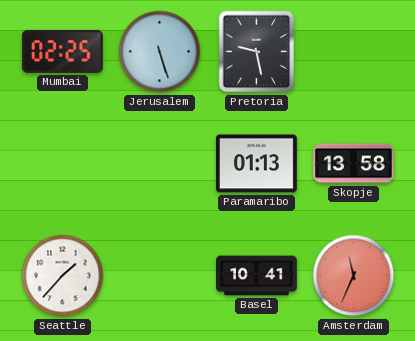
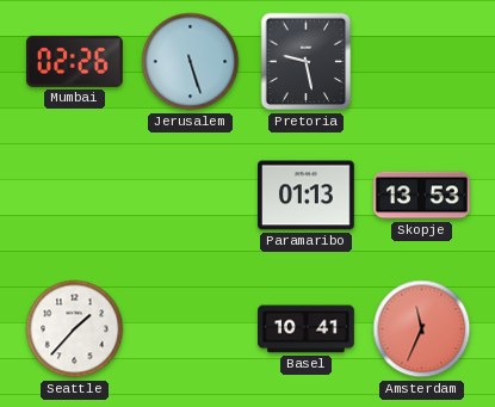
Mumbai: 02:25 -> 02:26 (74, 61)
Skopje: 13:58 -> 13:53 (422, 196)
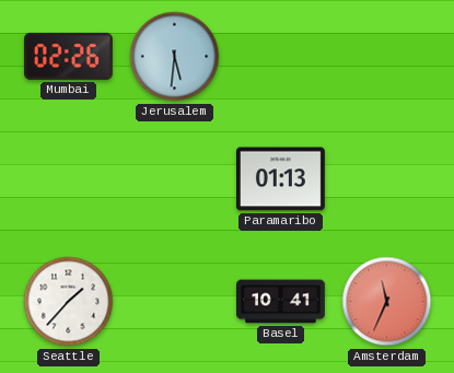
Jerusalem: 5:27 -> 5:31 (175, 57)
Pretoria: 9:28 -> none (307, 62)
Skopje: 13:53 -> none (422, 196)
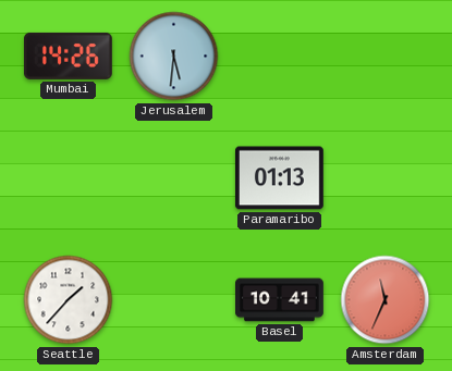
Mumbai: 02:26 -> 14:26 (68, 55)
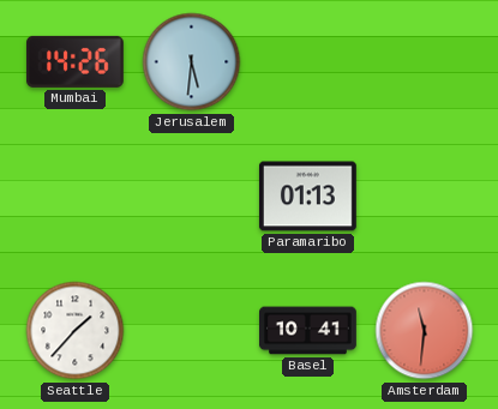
Amsterdam: 11:34 -> 11:31 (425, 331)
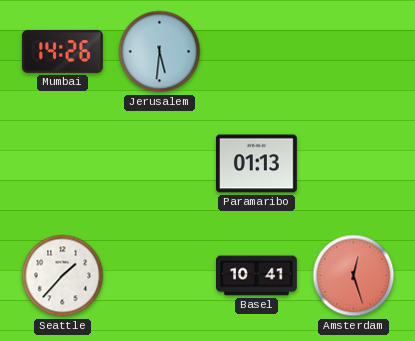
Amsterdam: 11:31 -> 12:27 (354, 276)
